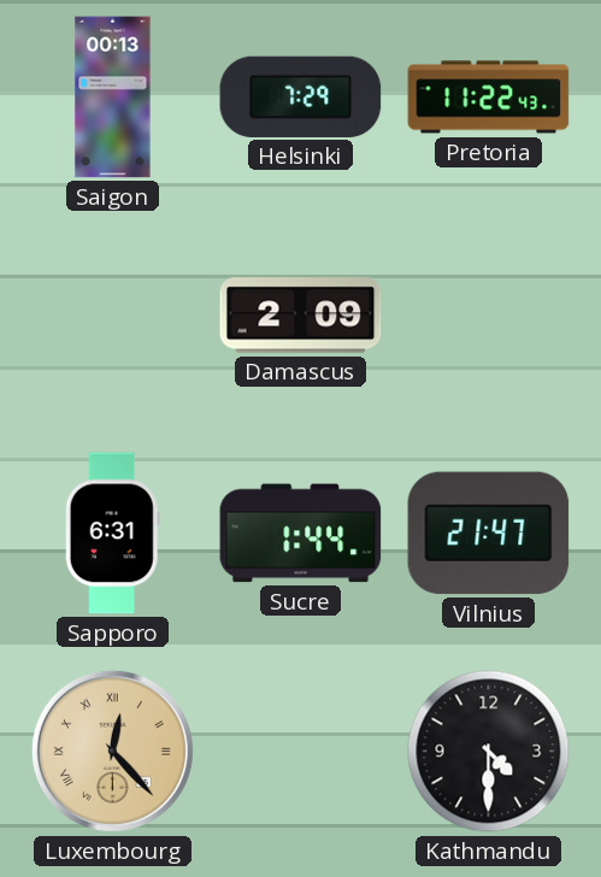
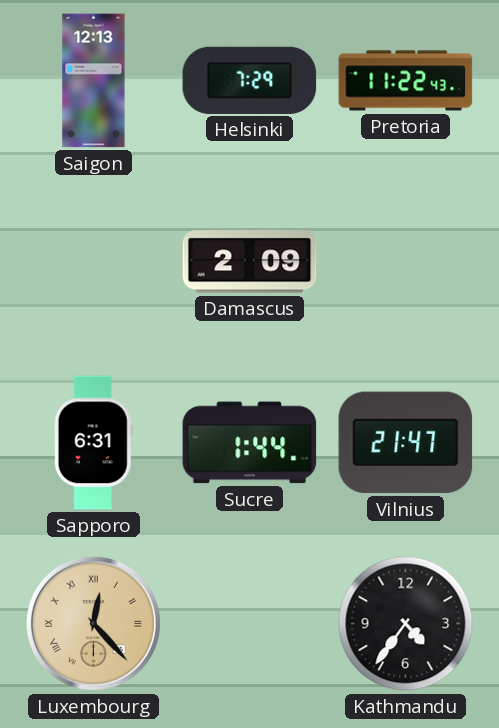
Saigon: 00:13 -> 12:13 (94, 81)
Kathmandu: 4:30 -> 4:36 (406, 624)
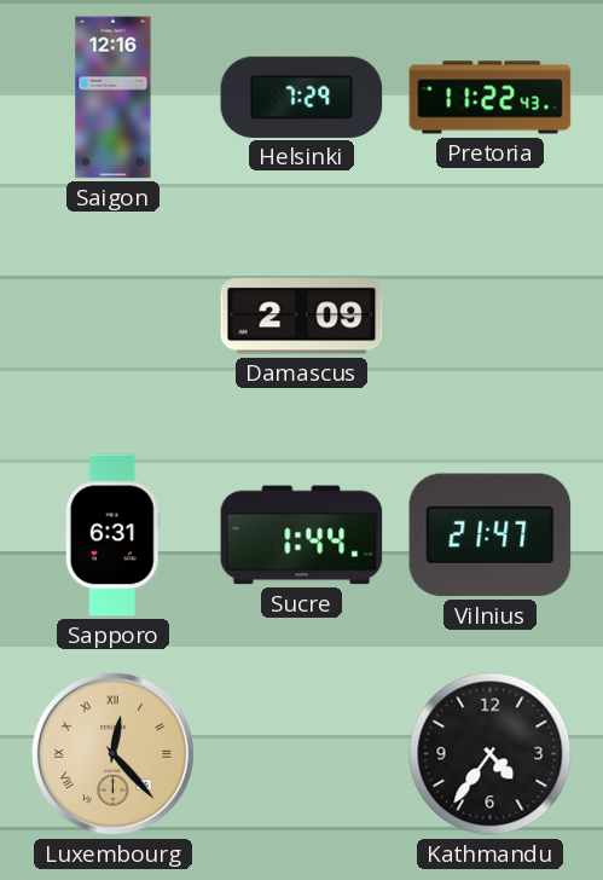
Saigon: 12:13 -> 12:16 (114, 98)
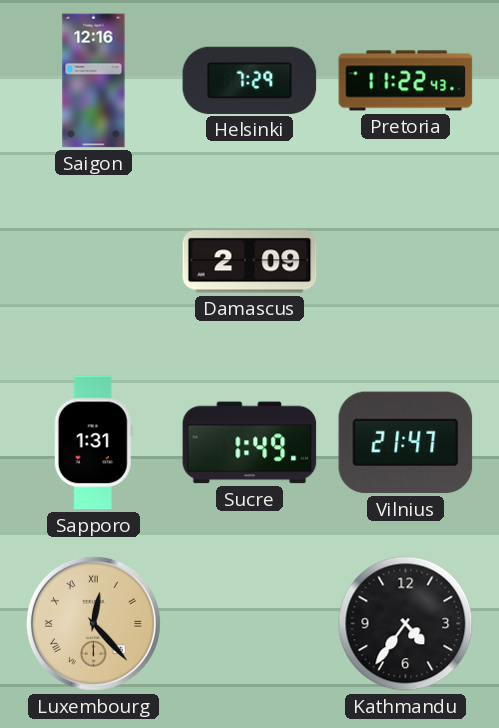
Sapporo: 6:31 -> 1:31 (93, 443)
Sucre: 1:44 -> 1:49 (250, 443)
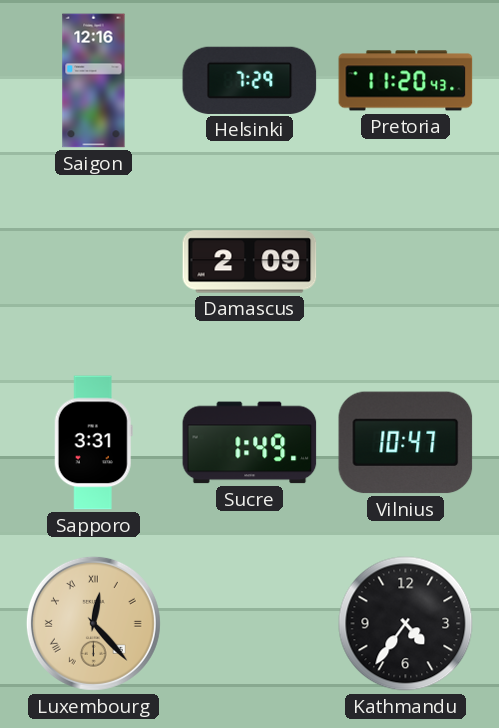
Pretoria: 11:22 -> 11:20 (406, 81)
Sapporo: 1:31 -> 3:31 (93, 443)
Vilnius: 21:47 -> 10:47 (406, 443)
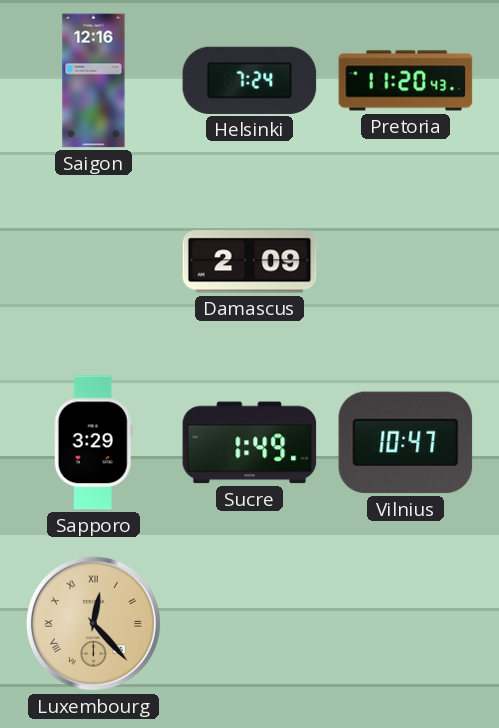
Helsinki: 7:29 -> 7:24 (250, 80)
Sapporo: 3:31 -> 3:29 (93, 443)
Kathmandu: 4:36 -> none (406, 624)
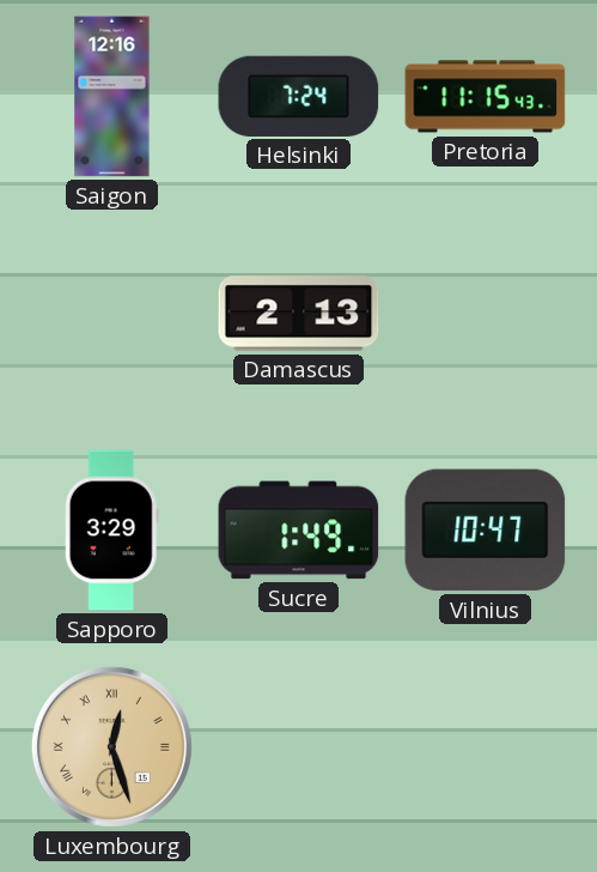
Pretoria: 11:20 -> 11:15 (486, 97)
Damascus: 2:09 -> 2:13 (299, 314)
Luxembourg: 12:23 -> 12:27 (111, 746)
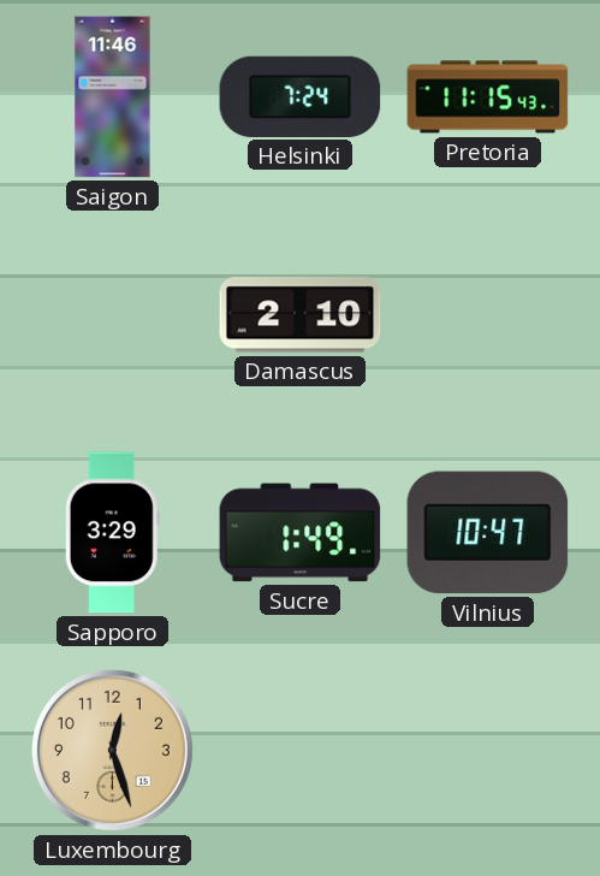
Saigon: 12:16 -> 11:46 (113, 97)
Damascus: 2:13 -> 2:10 (301, 315)
Luxembourg numerals: Roman -> Arabic (112, 750)
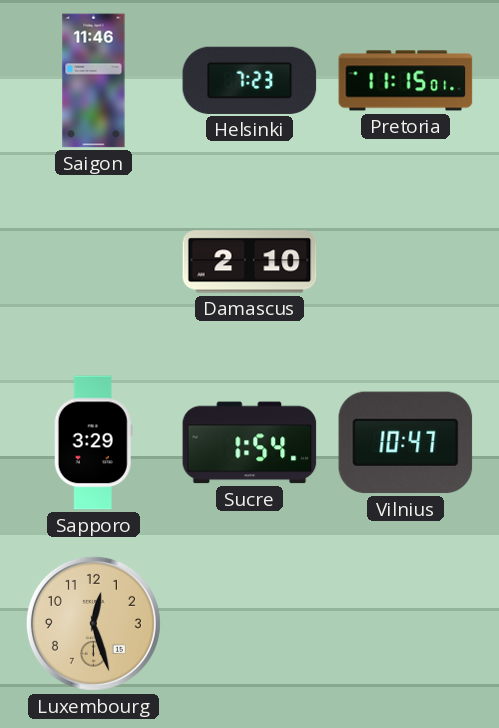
Helsinki: 7:24 -> 7:23 (250, 80)
Pretoria: 11:15:43 -> 11:15:01 (406, 81)
Sucre: 1:49 -> 1:54 (250, 443)
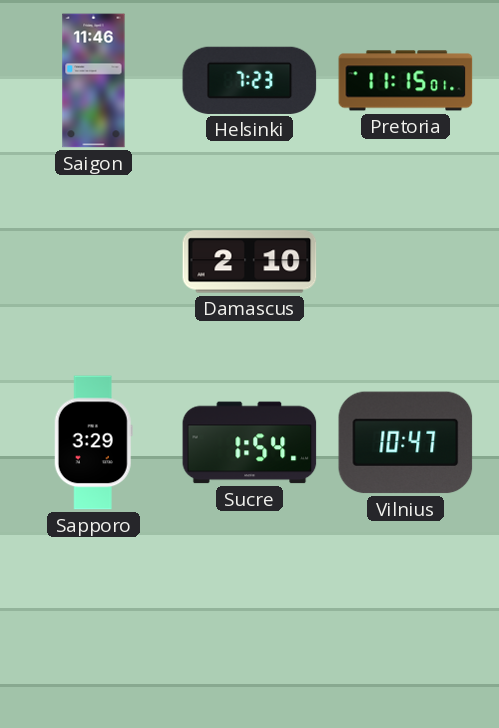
Luxembourg: 12:27 -> none (93, 623)
